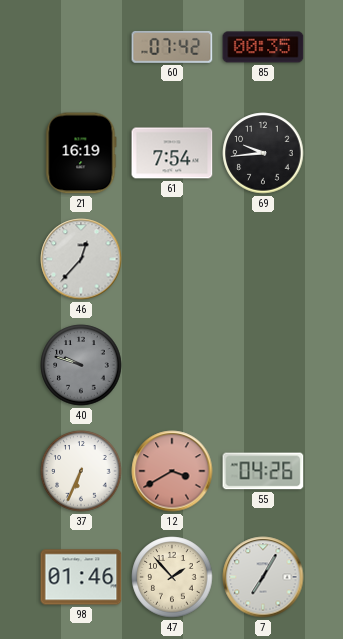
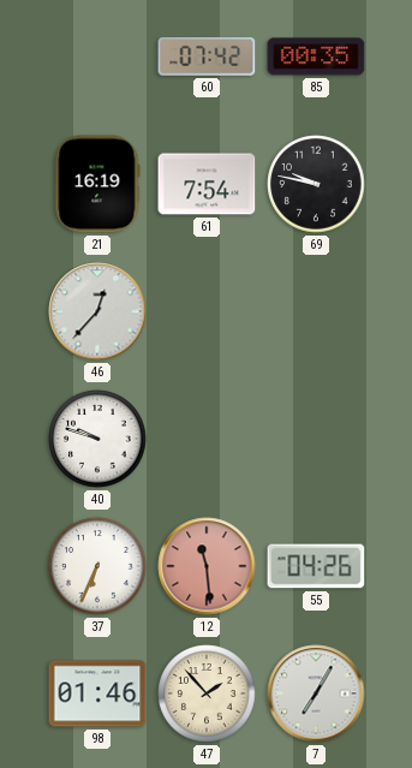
69: 9:44 -> 9:47 (316, 184)
40 dial: grey -> white (97, 439)
12: 3:40 -> 11:29 (207, 566)
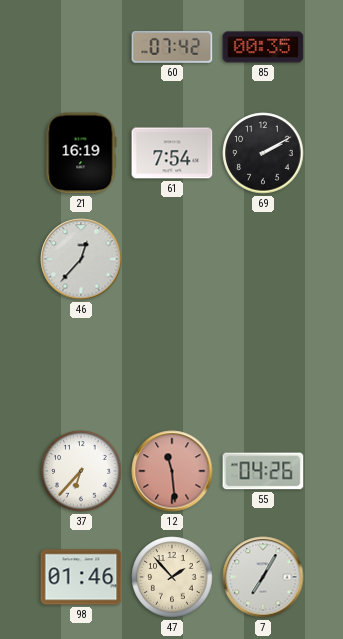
69: 9:47 -> 2:10 (263, 153)
40: 9:48 -> none (97, 439)
37: 6:34 -> 6:37 (81, 471)
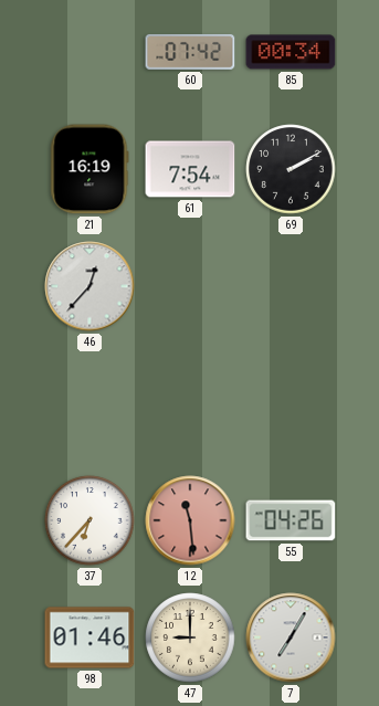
85: 00:35 -> 00:34 (291, 52)
47: 1:53 -> 9:00 (190, 637)
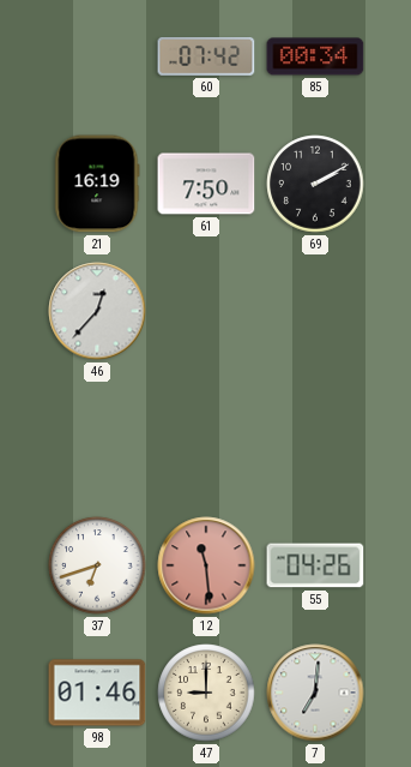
61: 7:54 -> 7:50 (206, 184)
37: 6:37 -> 6:42 (97, 565)
7: 7:05 -> 7:01 (315, 693)
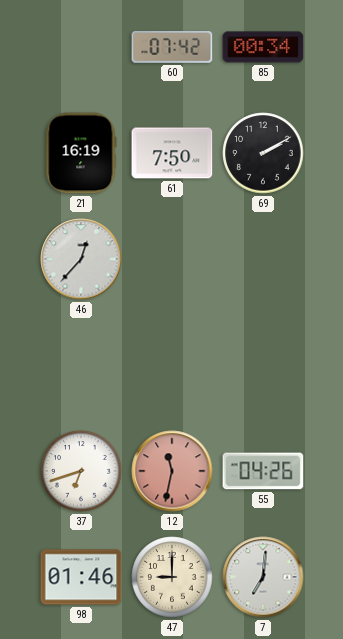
12: 11:29 -> 11:32 (172, 471)
